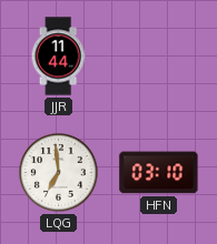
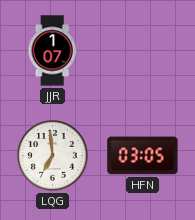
JJR: 11:44 -> 1:07 (52, 51)
HFN: 03:10 -> 03:05 (143, 156)
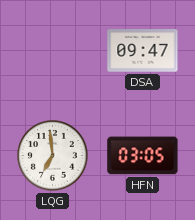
JJR: 1:07 -> none (52, 51)
DSA: none -> 09:47 (143, 51)
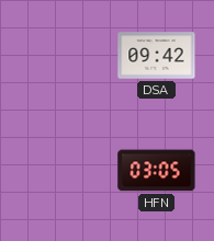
DSA: 09:47 -> 09:42 (157, 56)
LQG: 6:59 -> none (53, 156)
